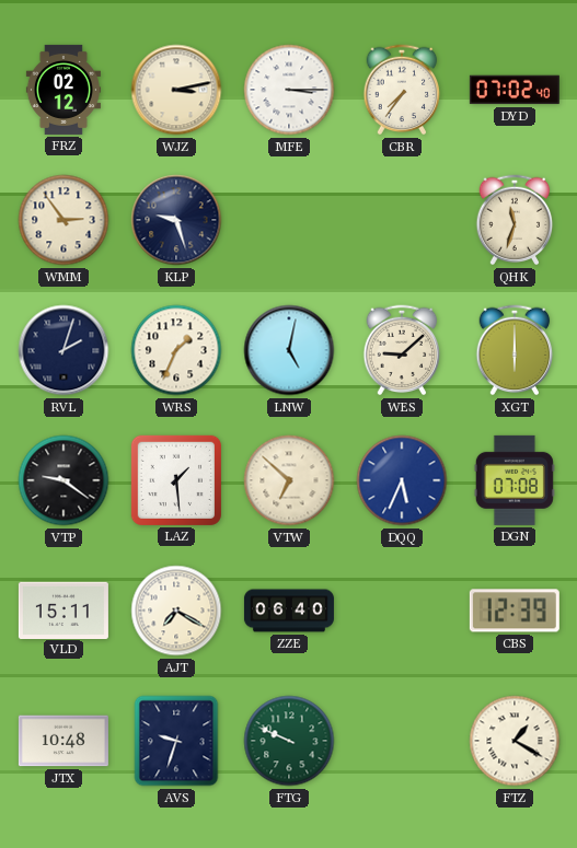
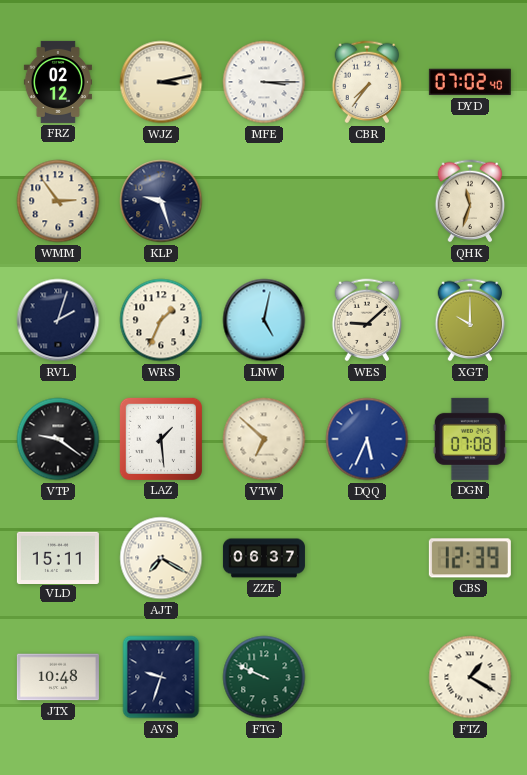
XGT: 6:00 -> 10:00 (470, 320)
ZZE: 06:40 -> 06:37 (264, 558)
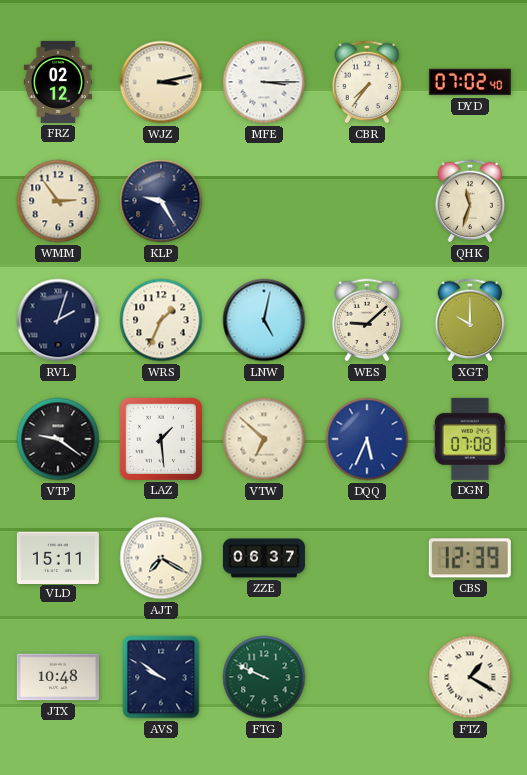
KLP: 9:27 -> 9:25 (161, 201)
AVS: 9:33 -> 9:51 (161, 677)
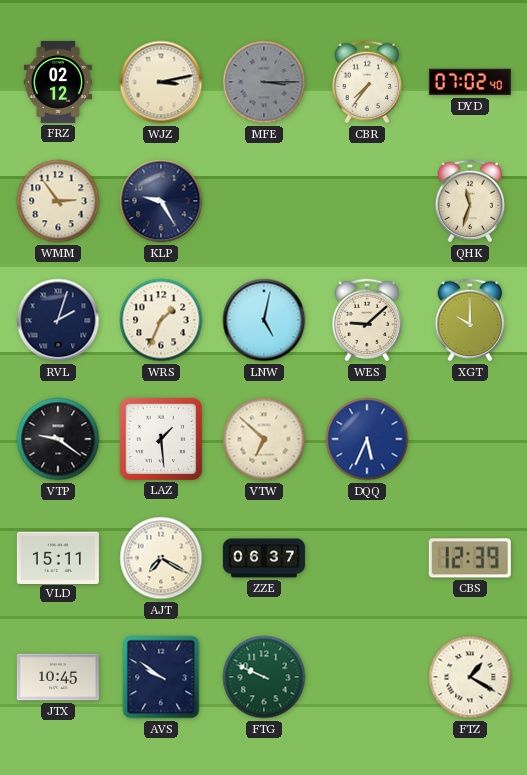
MFE dial: white -> grey (264, 82)
DGN: 07:08 -> none (470, 439)
JTX: 10:48 -> 10:45 (58, 677)
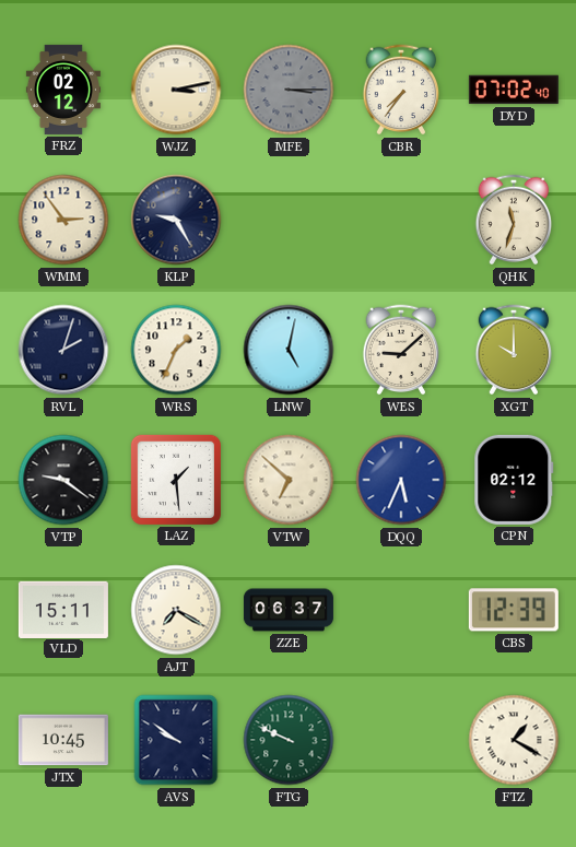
CPN: none -> 02:12 (514, 480)
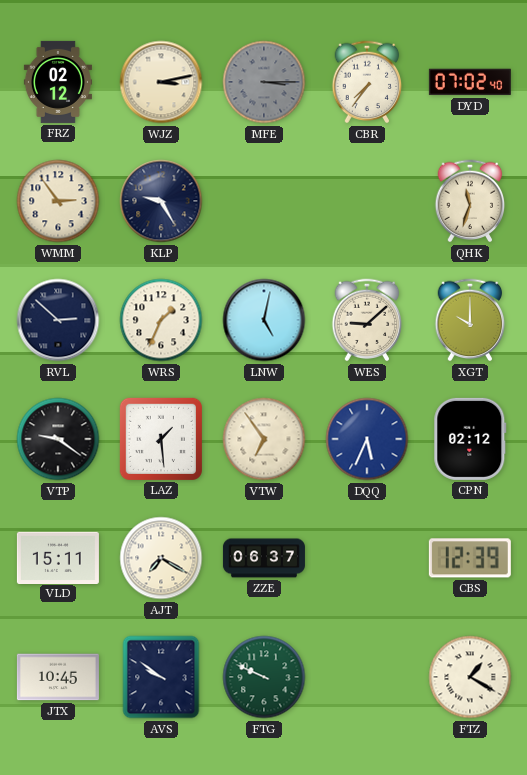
RVL: 2:03 -> 2:52 (58, 320)
VTW: 6:52 -> 6:54 (264, 439)
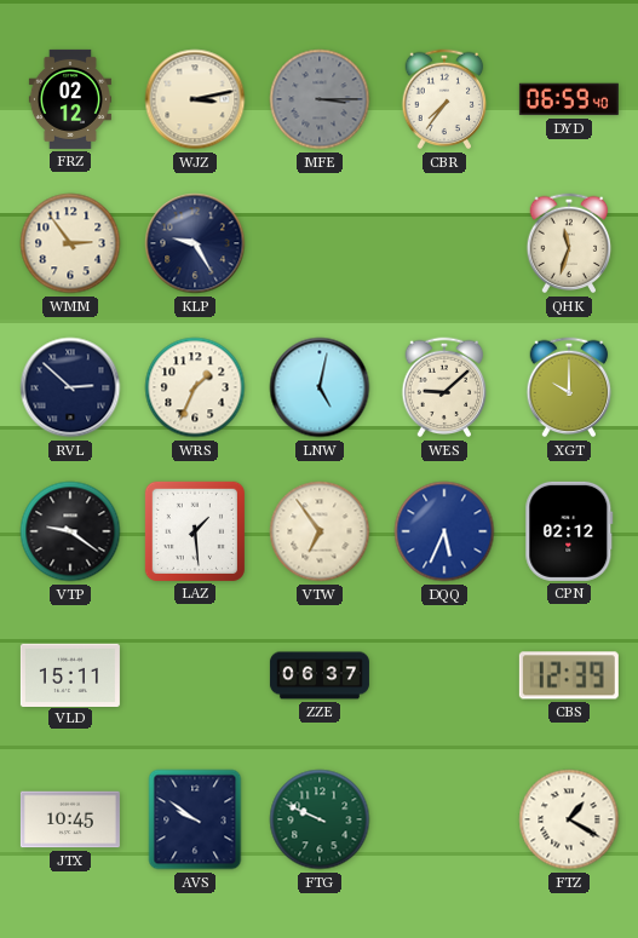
DYD: 07:02 -> 06:59 (569, 99)
AJT: 7:20 -> none (161, 558)
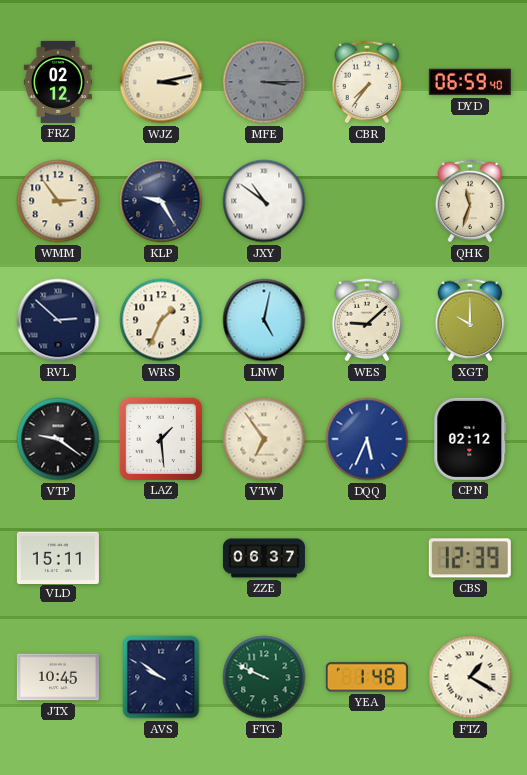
JXY: none -> 10:51 (264, 201)
YEA: none -> 1:48 (367, 677)
